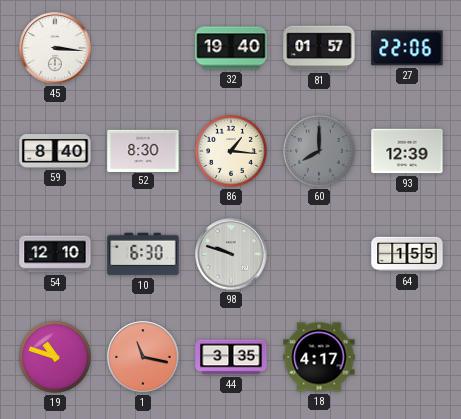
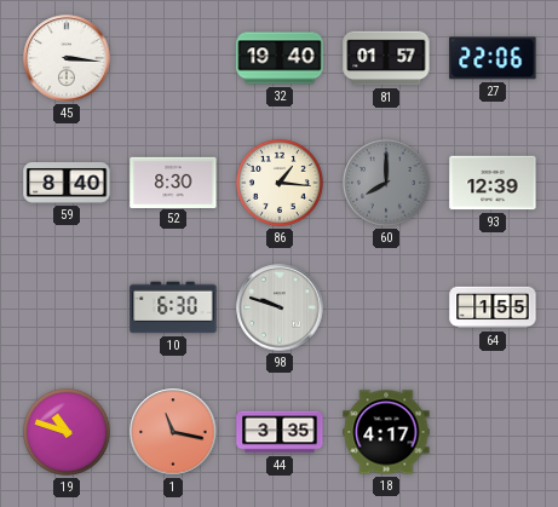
54: 12:10 -> none (55, 254)
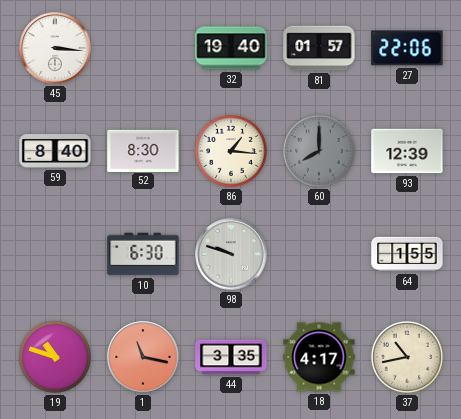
37: none -> 10:43 (407, 357)
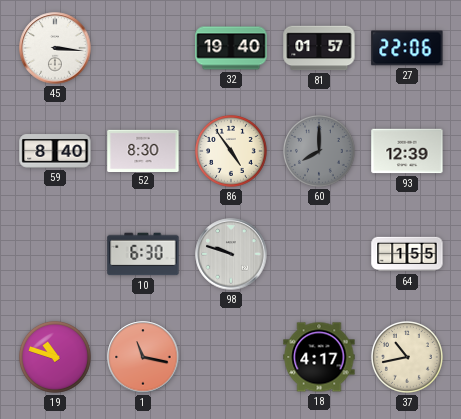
86: 1:16 -> 4:54 (231, 151)
44: 3:35 -> none (231, 357)
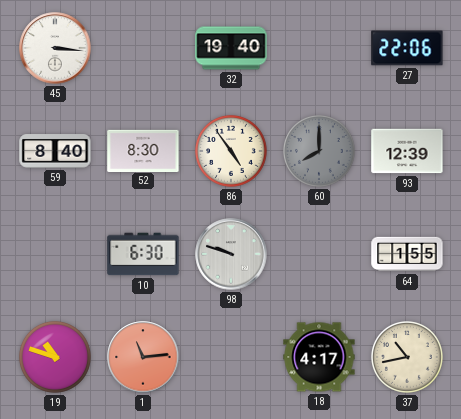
81: 01:57 -> none (319, 48)
1: 11:17 -> 11:14 (143, 357)
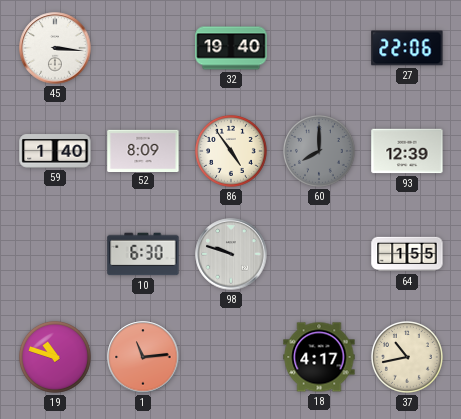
59: 8:40 -> 1:40 (55, 151)
52: 8:30 -> 8:09 (143, 150)
